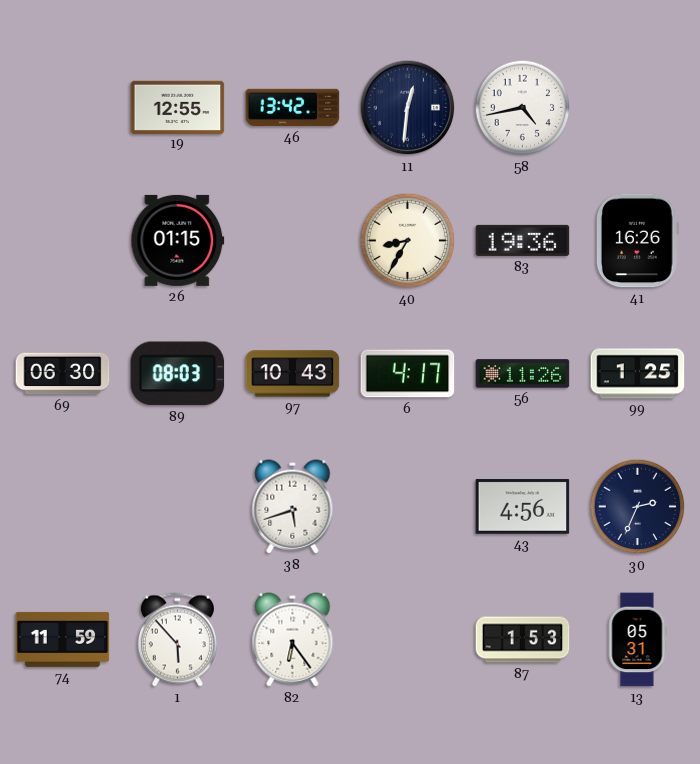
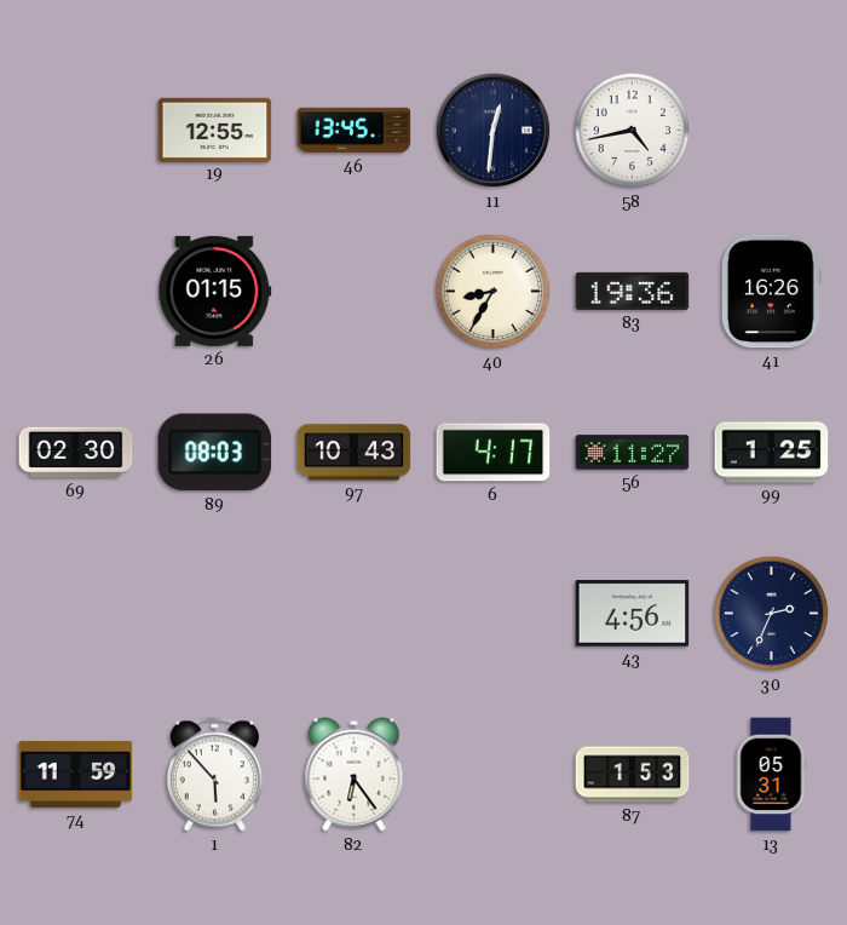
46: 13:42 -> 13:45 (355, 131)
69: 06:30 -> 02:30 (76, 453)
56: 11:26 -> 11:27 (633, 453)
38: 5:42 -> none (293, 507)
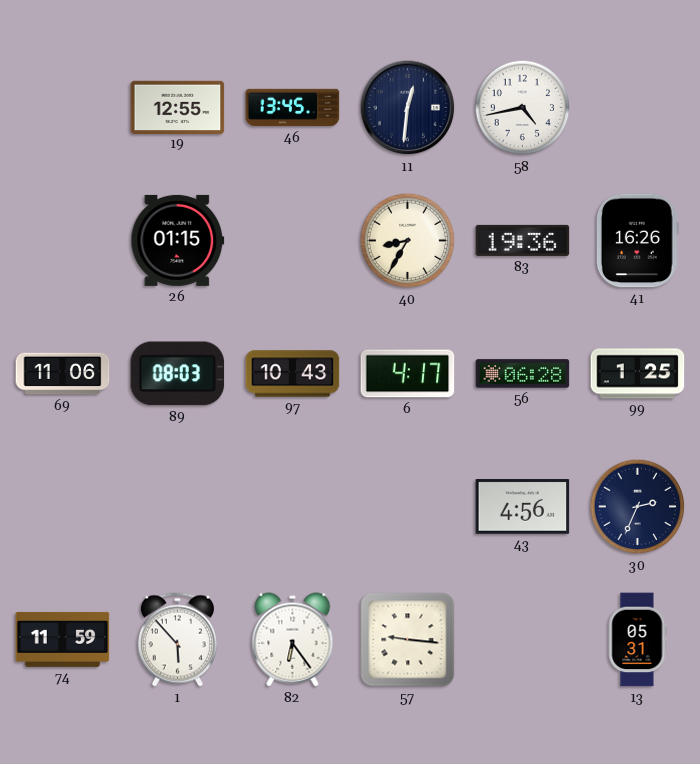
69: 02:30 -> 11:06 (63, 374)
56: 11:27 -> 06:28 (523, 374)
57: none -> 9:16 (408, 640)
87: 1:53 -> none (633, 775)
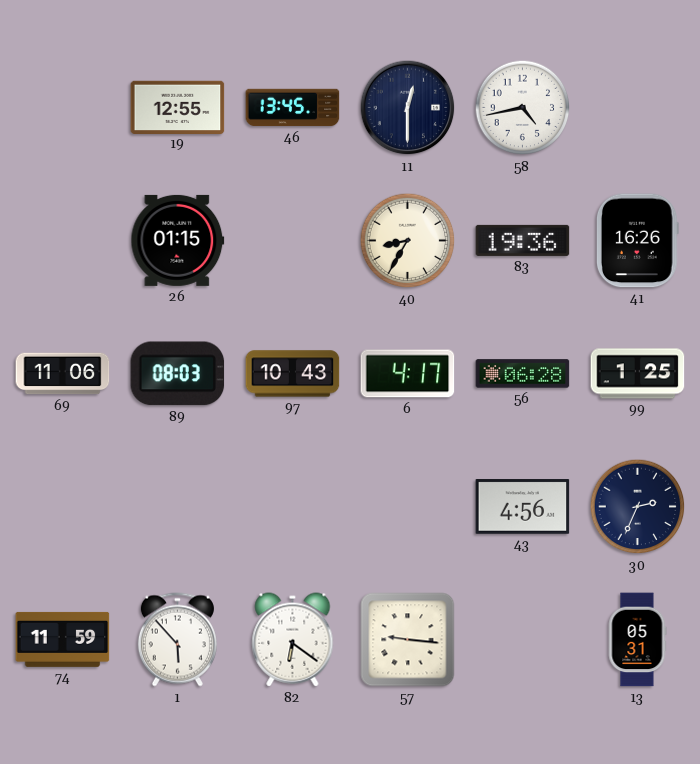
11: 12:31 -> 12:30 (408, 108)
82: 6:24 -> 6:21 (293, 640)
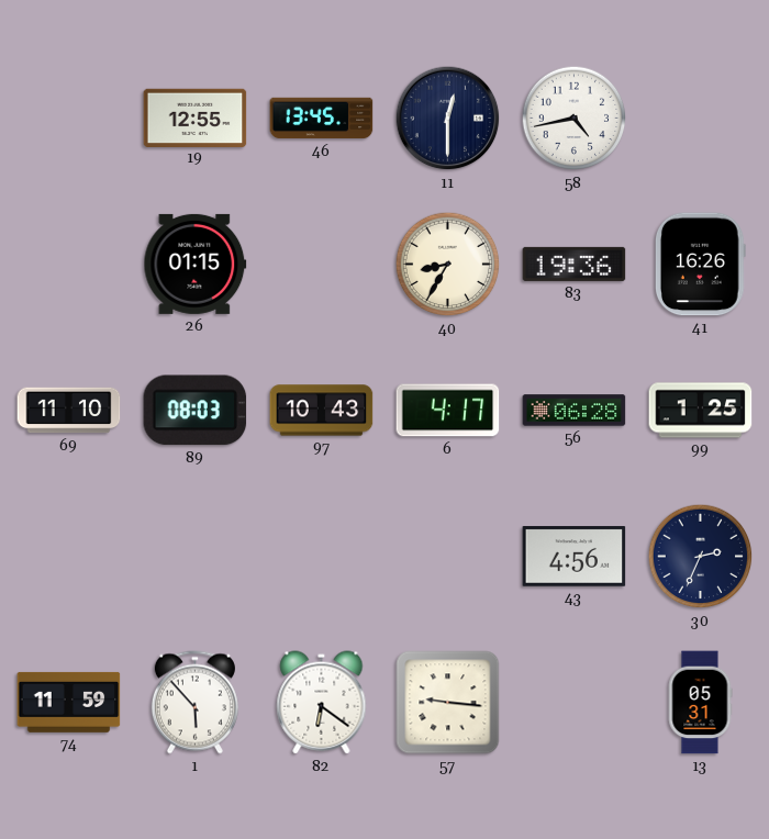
69: 11:06 -> 11:10 (69, 411)
